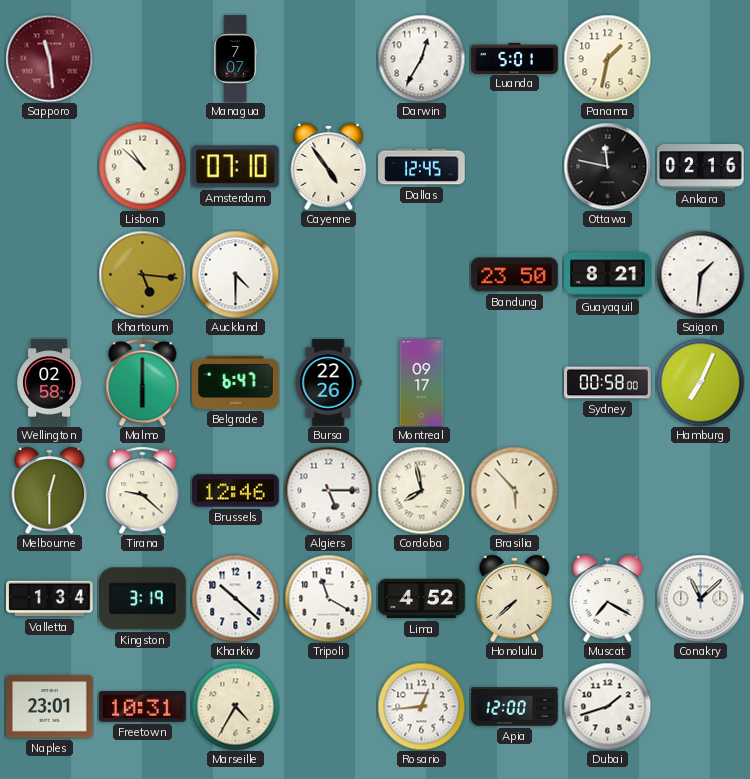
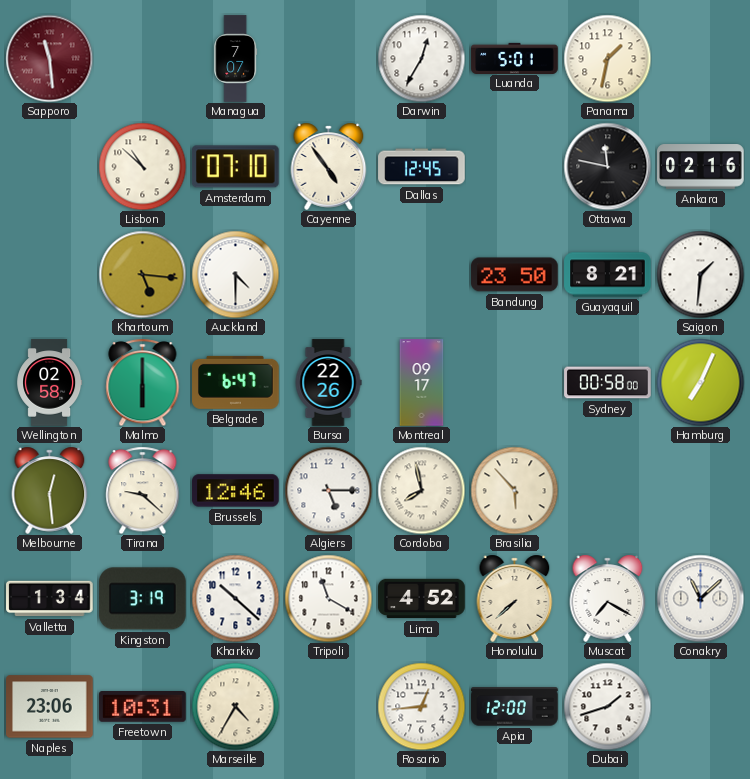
Melbourne: 12:30 -> 12:29 (50, 490)
Naples: 23:01 -> 23:06 (50, 707)
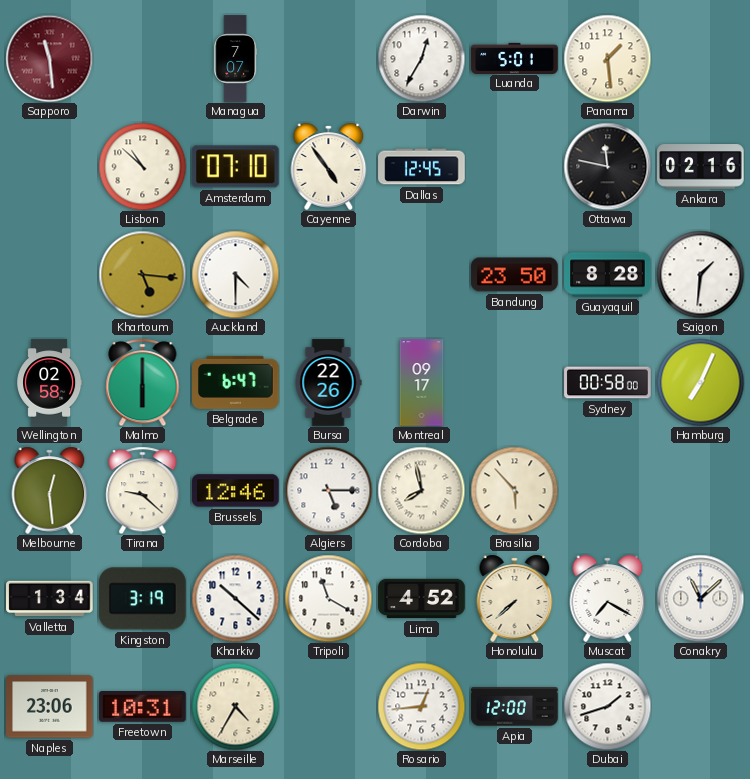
Panama: 1:32 -> 1:29 (607, 58)
Guayaquil: 8:21 -> 8:28 (608, 275)
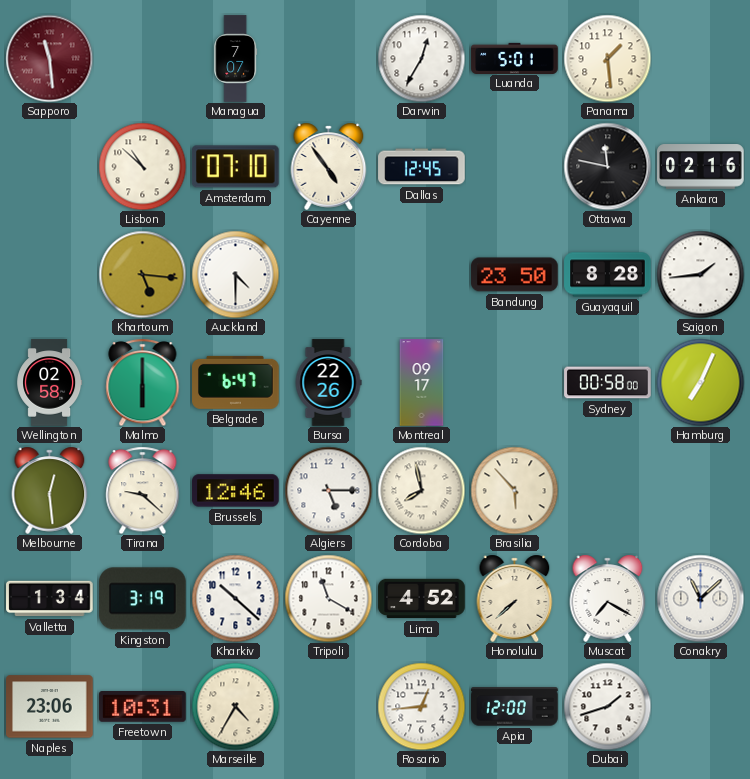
Saigon: 1:31 -> 1:44 (700, 274)
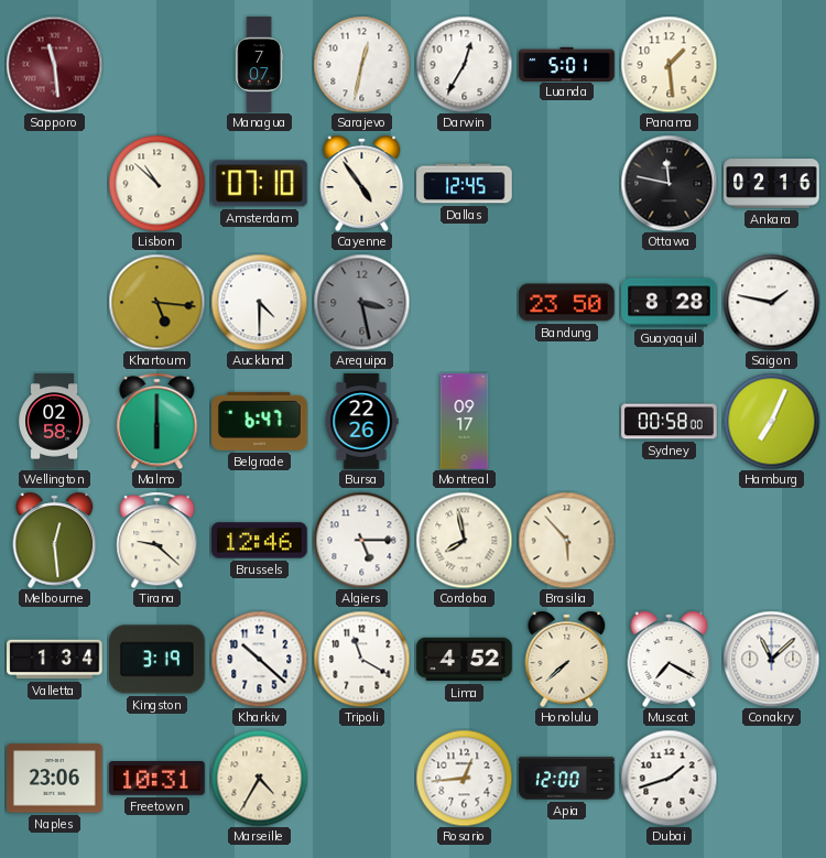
Sarajevo: none -> 12:32 (361, 64)
Arequipa: none -> 3:28 (361, 302)
Saigon: 1:44 -> 1:47 (771, 302)
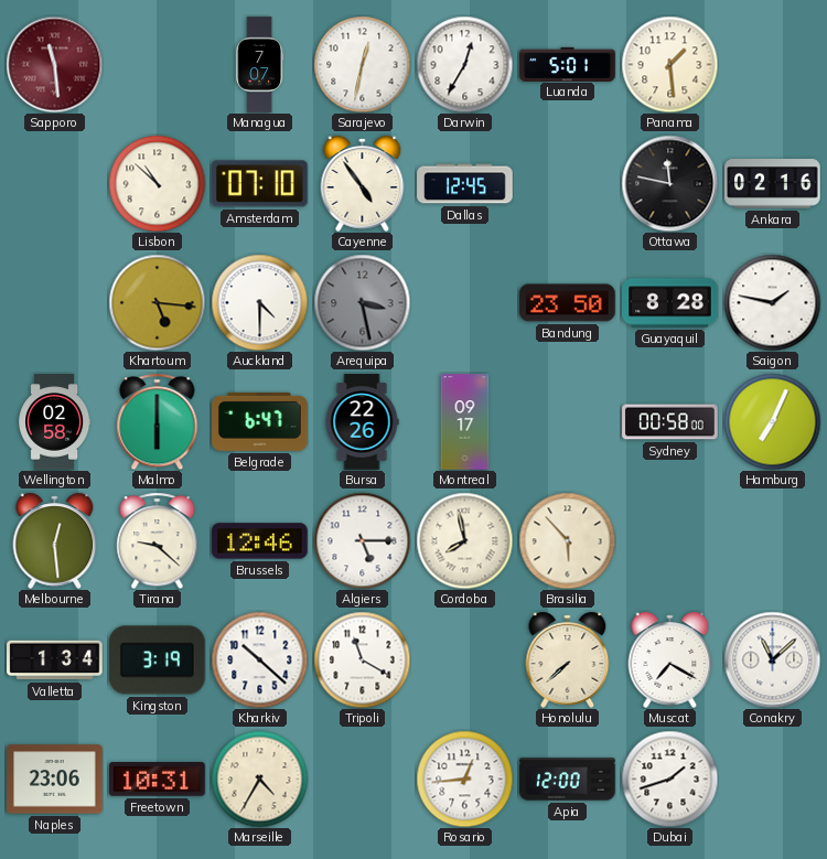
Lima: 4:52 -> none (465, 660)
